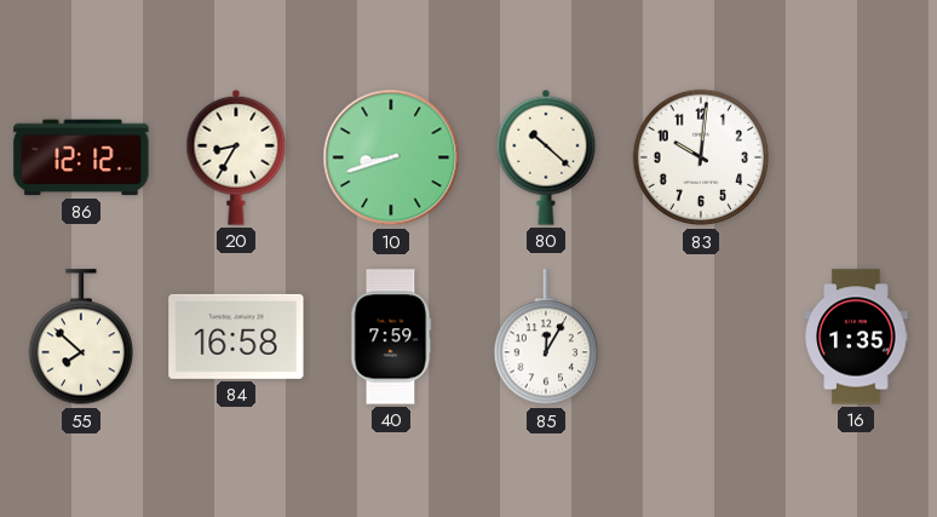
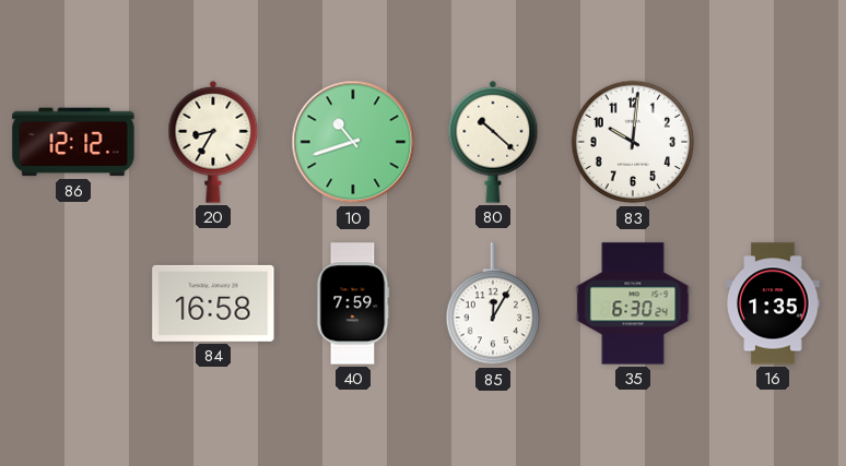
10: 8:42 -> 10:42 (353, 142)
55: 7:52 -> none (80, 338)
35: none -> 6:30 (633, 303)
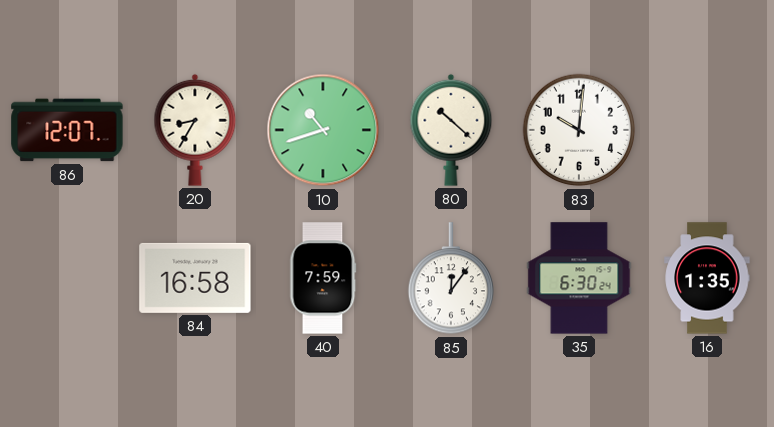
86: 12:12 -> 12:07 (67, 130)
85: 12:05 -> 12:06 (450, 279)
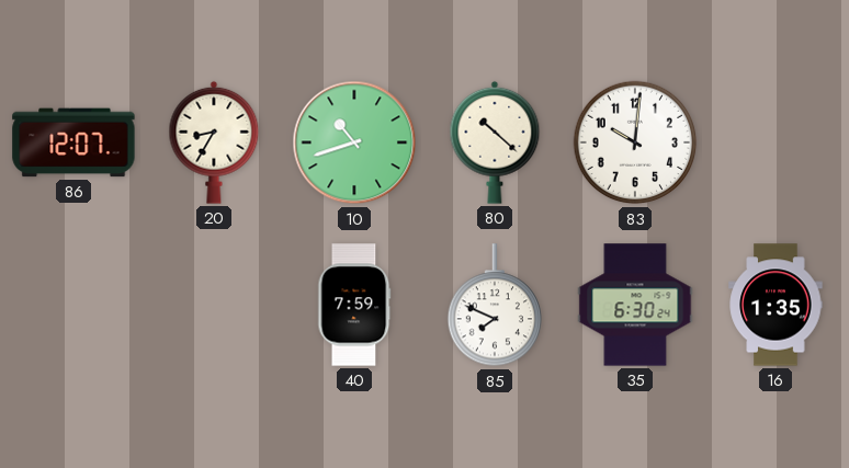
84: 16:58 -> none (195, 278)
85: 12:06 -> 7:49 (494, 306)
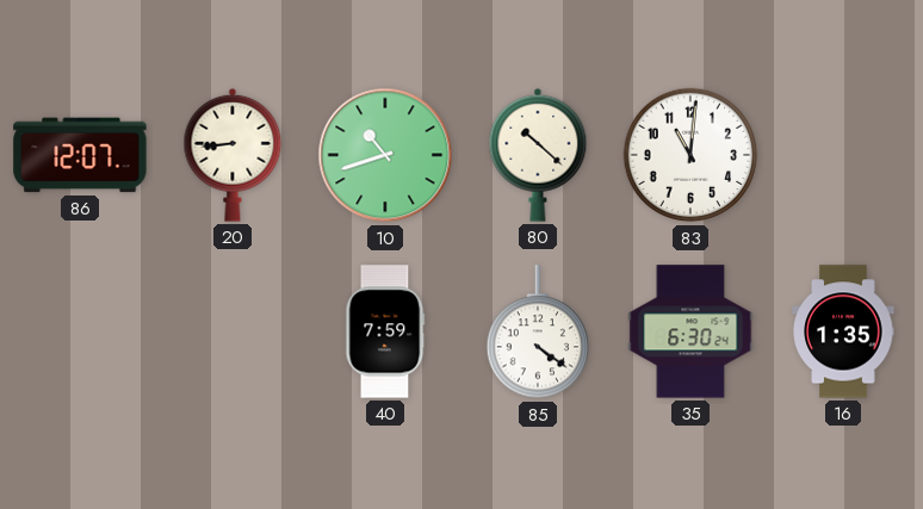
20: 8:35 -> 8:44 (233, 155)
83: 10:01 -> 11:01 (690, 155)
85: 7:49 -> 4:21 (537, 333)
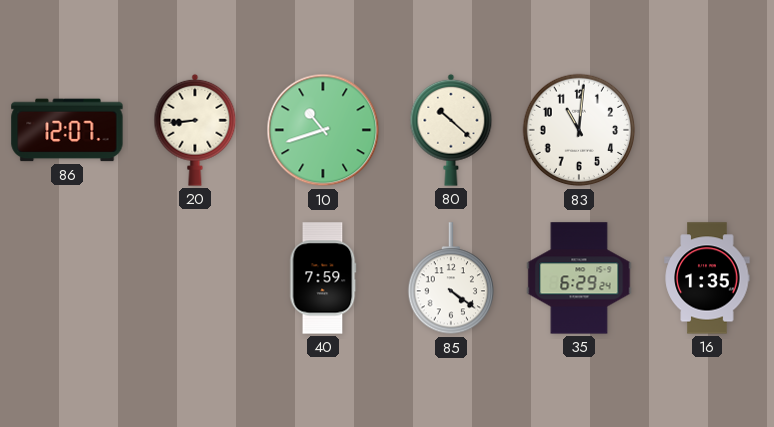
35: 6:30 -> 6:29 (579, 278)
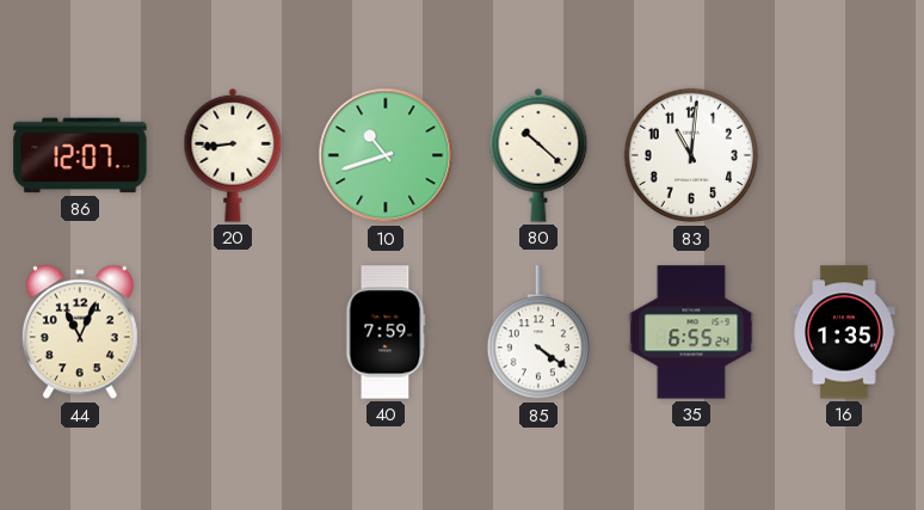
44: none -> 11:04 (80, 332)
35: 6:29 -> 6:55 (691, 332)
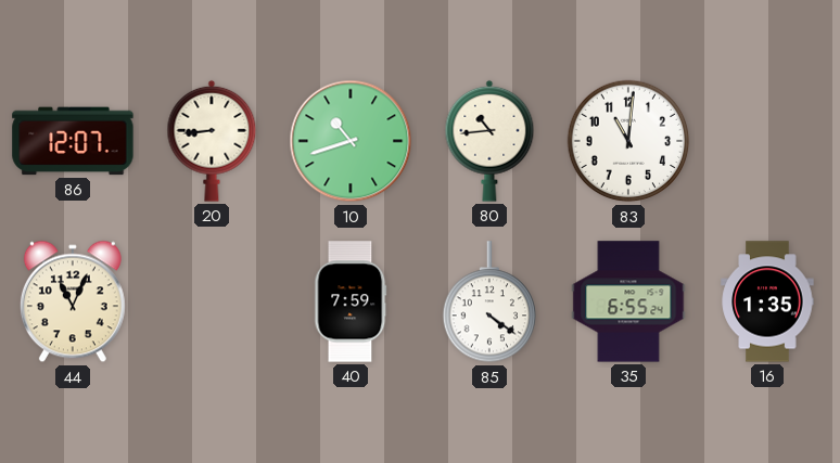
80: 10:22 -> 10:44 (489, 141)
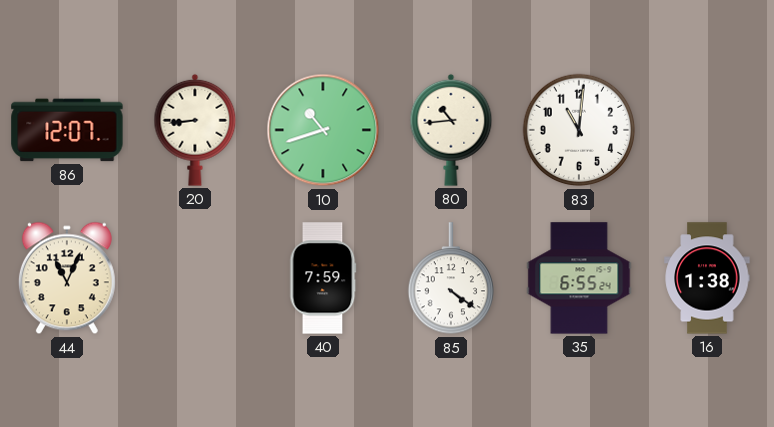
16: 1:35 -> 1:38 (707, 278)
